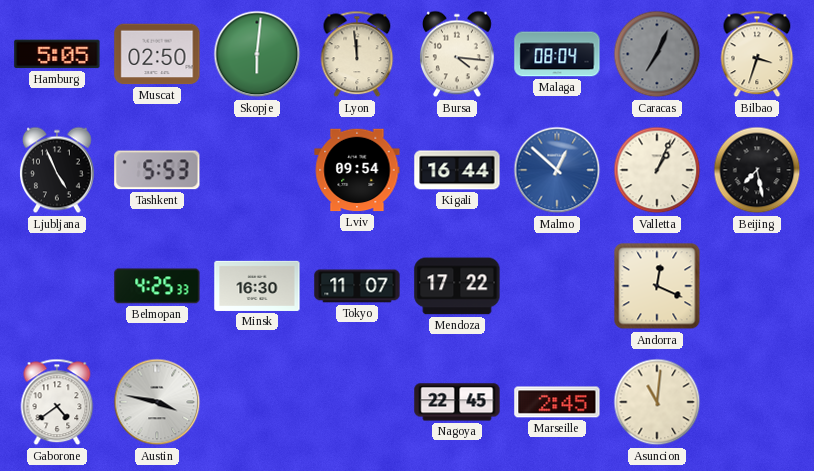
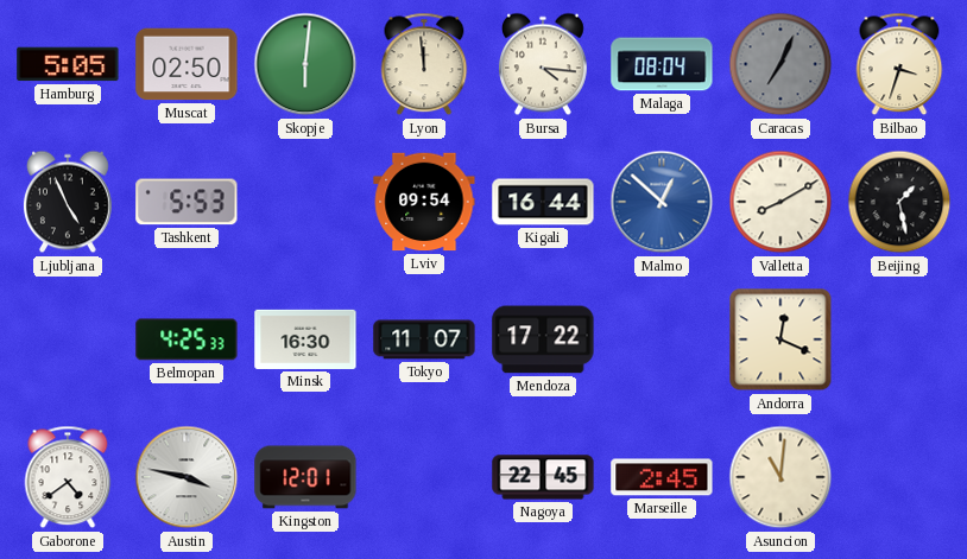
Valletta: 1:04 -> 8:10 (780, 202)
Beijing: 7:28 -> 1:28 (899, 202)
Kingston: none -> 12:01 (305, 477)
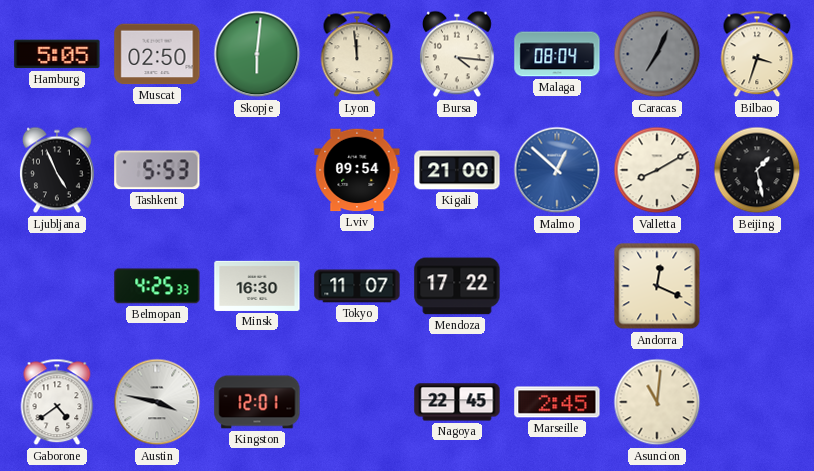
Kigali: 16:44 -> 21:00 (457, 170)
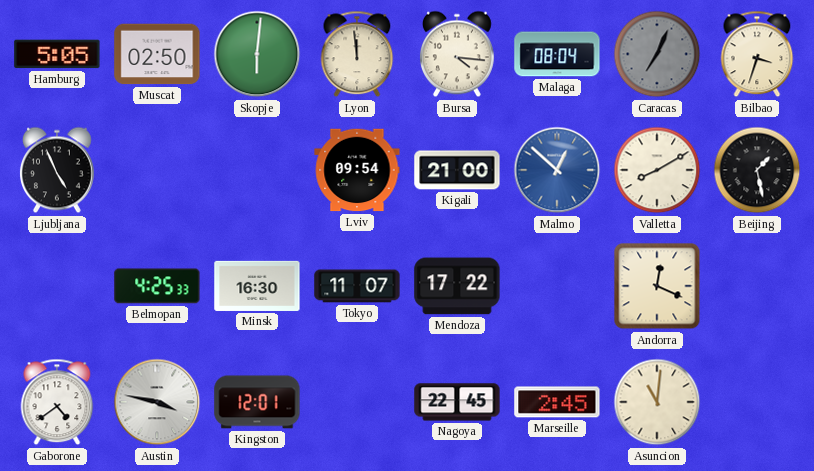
Tashkent: 5:53 -> none (157, 170)
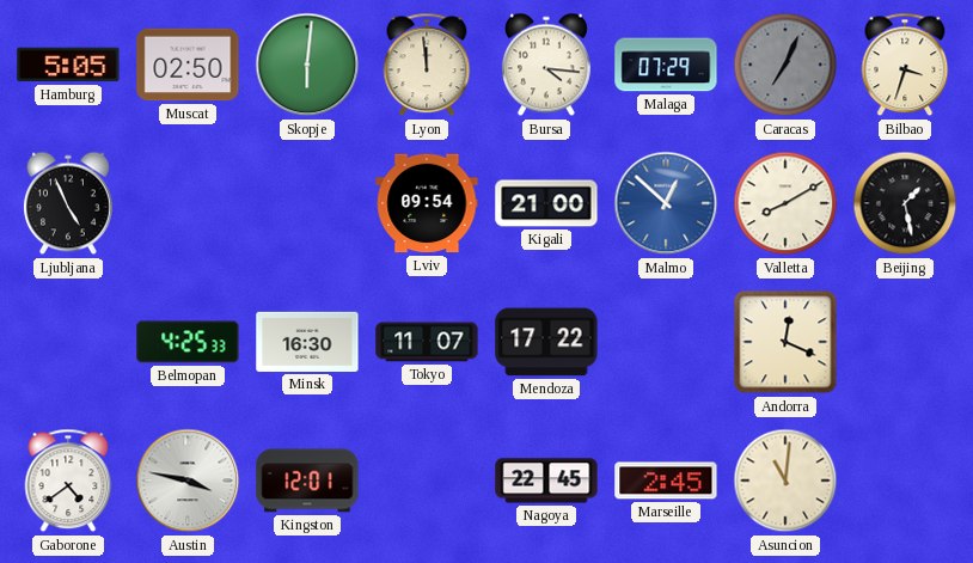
Malaga: 08:04 -> 07:29 (666, 65)
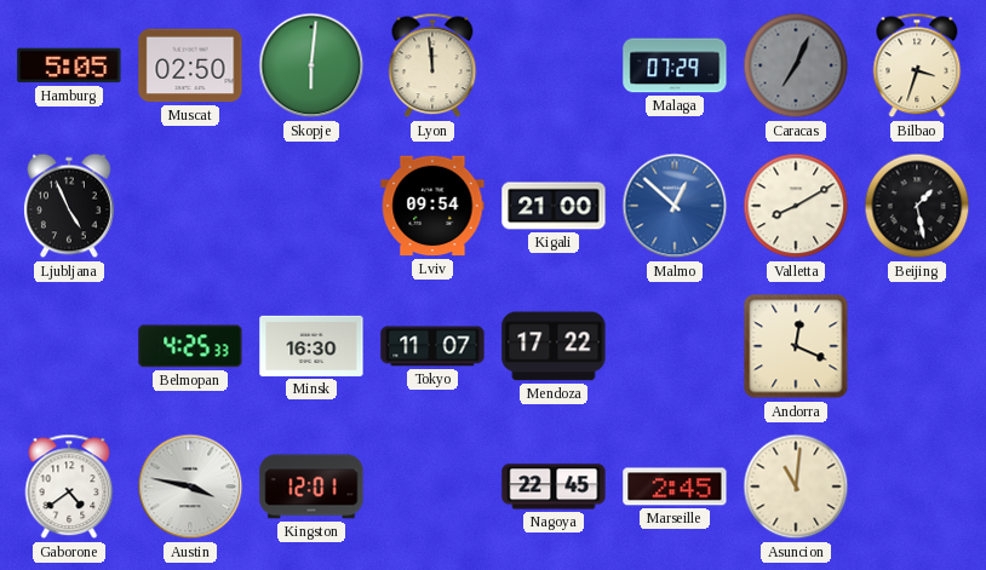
Bursa: 4:16 -> none (546, 65)
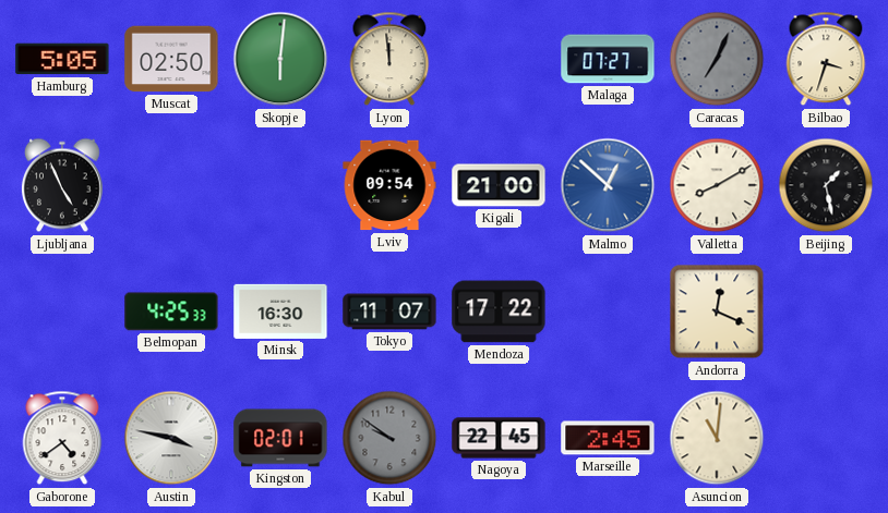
Malaga: 07:29 -> 07:27 (608, 59)
Kingston: 12:01 -> 02:01 (280, 438)
Kabul: none -> 9:51 (389, 438)
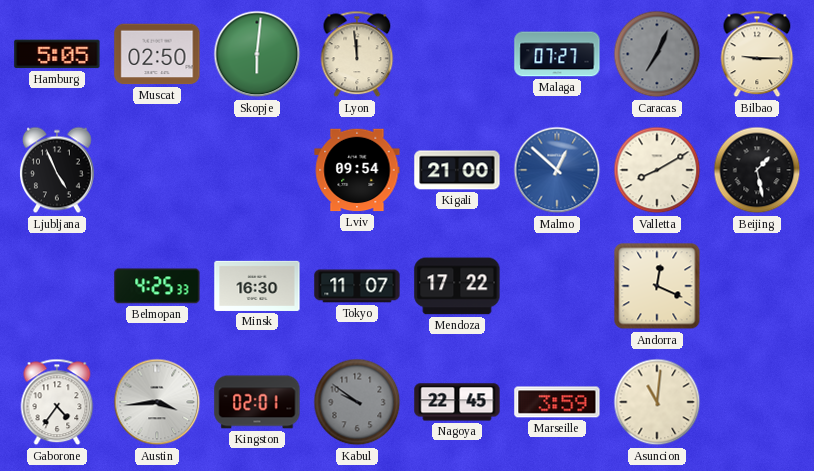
Bilbao: 3:33 -> 9:15 (757, 54)
Gaborone: 4:39 -> 4:36 (57, 402)
Austin: 3:47 -> 3:44 (157, 402)
Marseille: 2:45 -> 3:59 (557, 402)
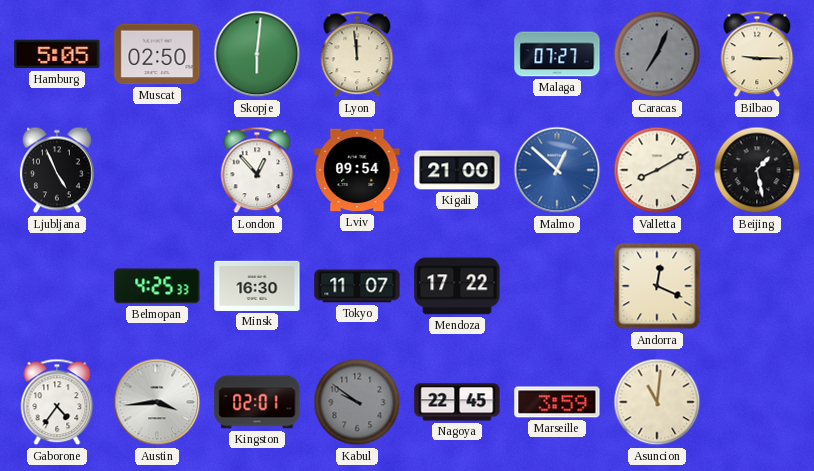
London: none -> 12:53 (257, 170)
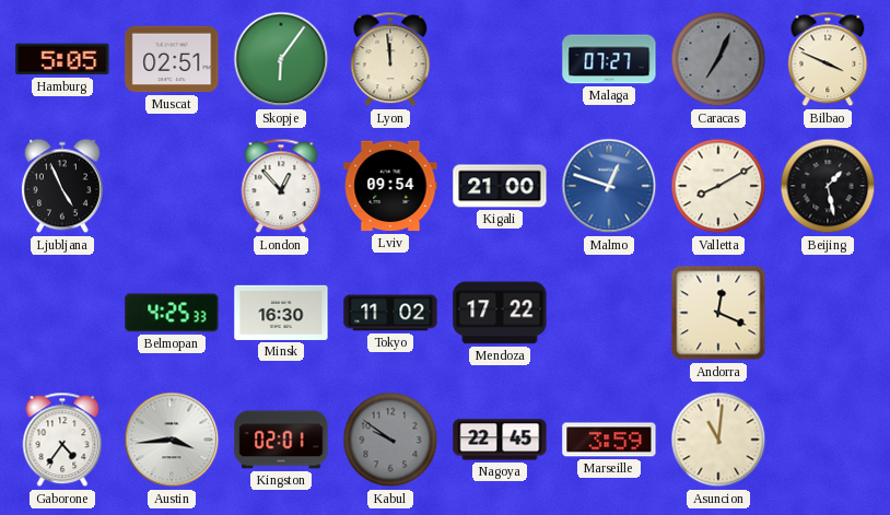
Muscat: 02:50 -> 02:51 (172, 59)
Skopje: 6:01 -> 6:06 (281, 59)
Bilbao: 9:15 -> 3:49 (828, 59)
Malmo: 12:52 -> 12:48 (609, 186)
Tokyo: 11:07 -> 11:02 (390, 313)
